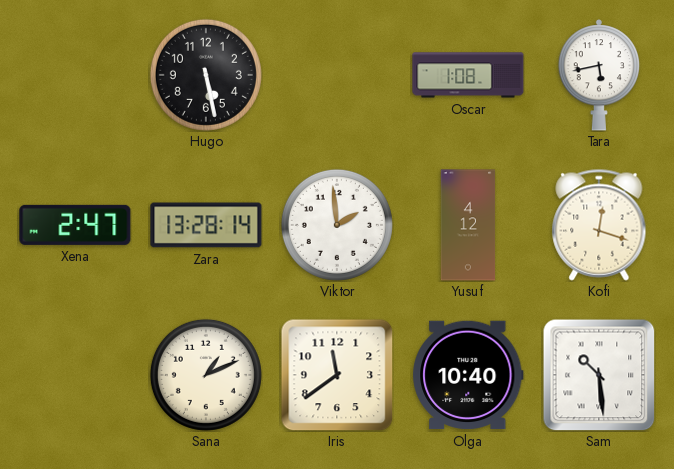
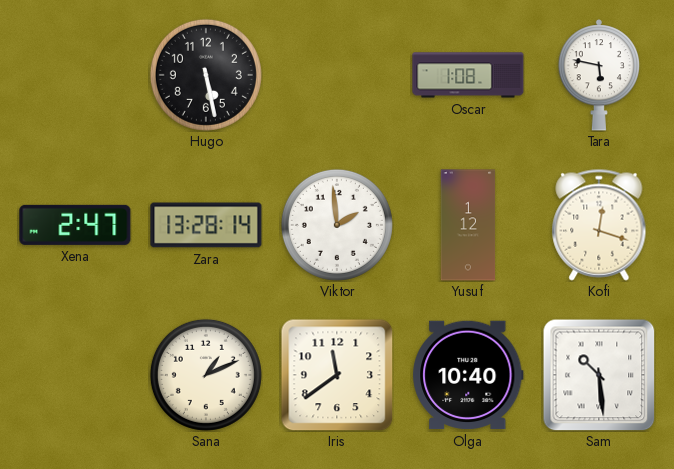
Tara: 5:43 -> 5:47 (599, 75)
Yusuf: 4:12 -> 1:12 (468, 225)
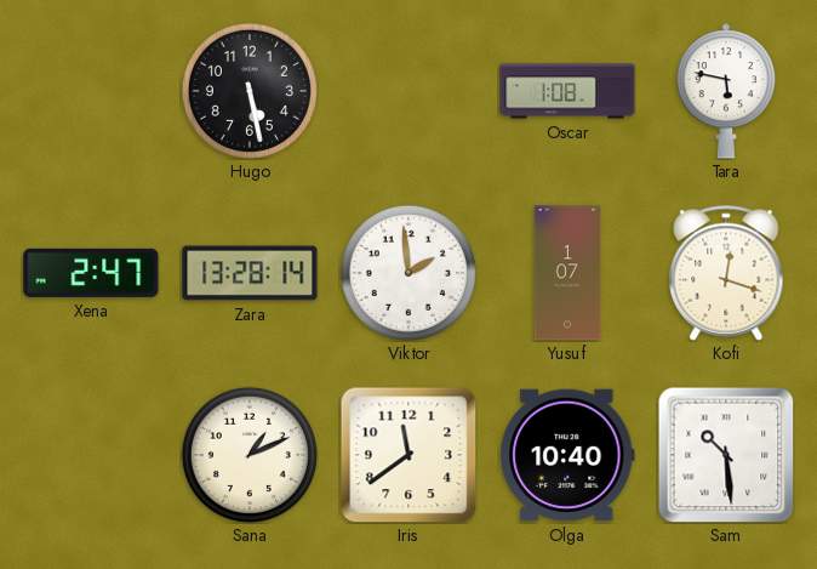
Yusuf: 1:12 -> 1:07 (567, 273)
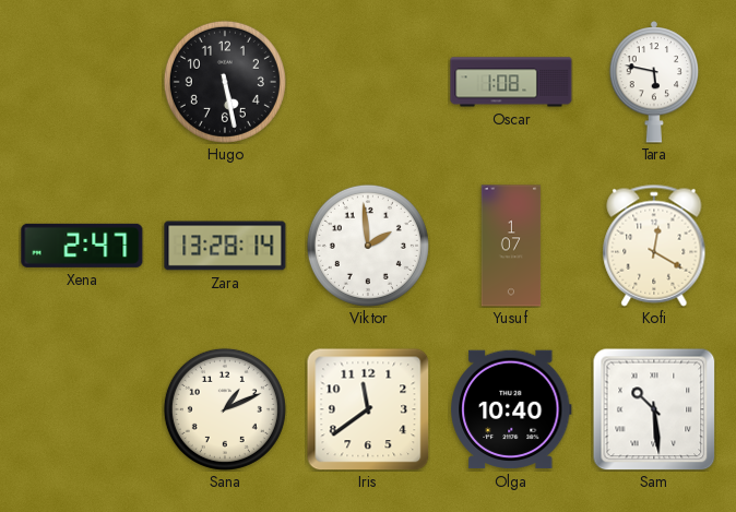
Kofi: 12:18 -> 12:20 (654, 246)
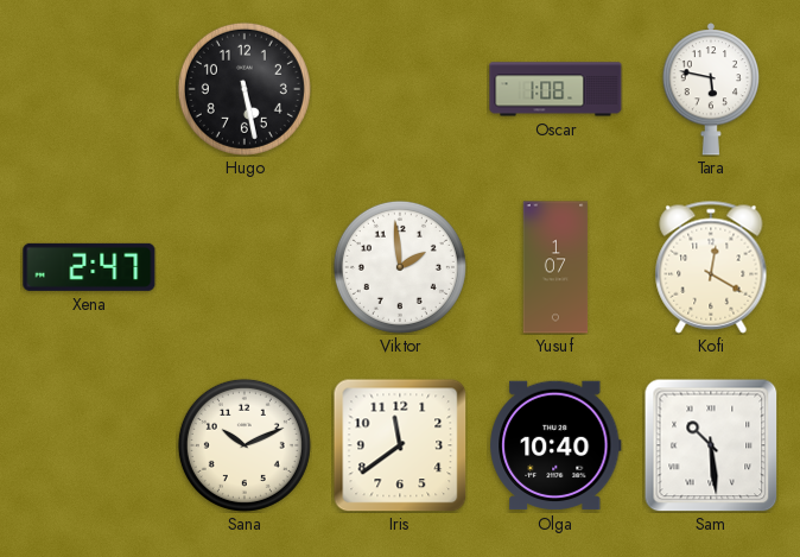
Zara: 13:28 -> none (225, 246)
Sana: 1:11 -> 10:11 (245, 445)
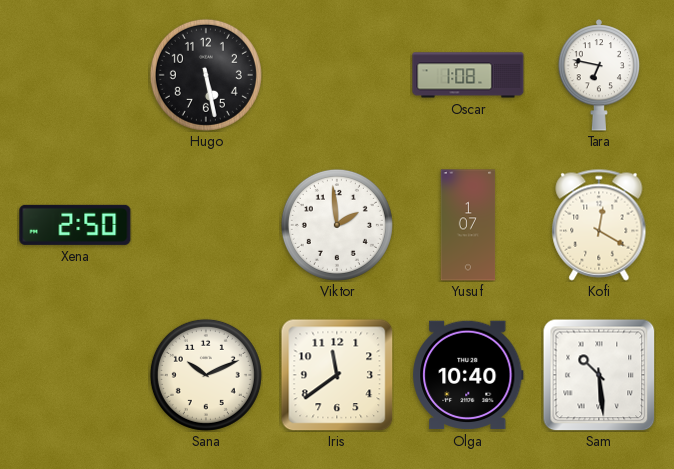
Tara: 5:47 -> 6:47 (599, 75)
Xena: 2:47 -> 2:50 (75, 225)
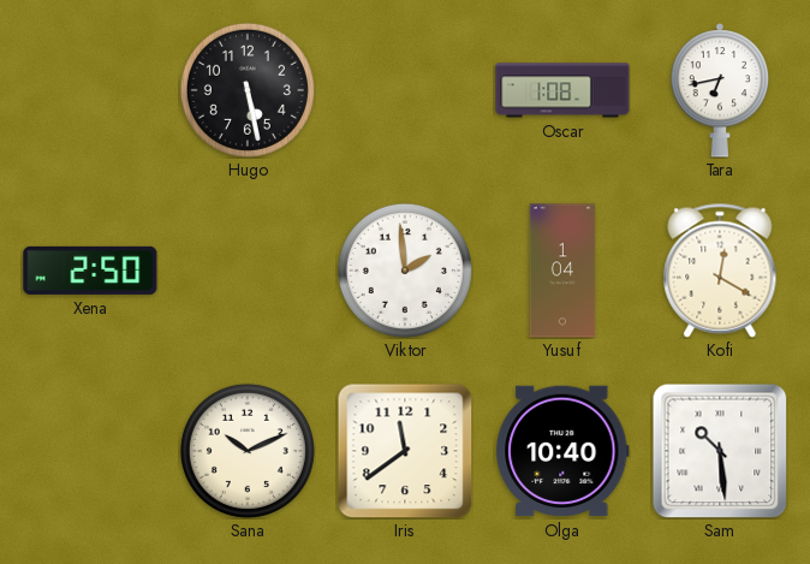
Tara: 6:47 -> 6:43 (720, 90)
Yusuf: 1:07 -> 1:04 (562, 271)
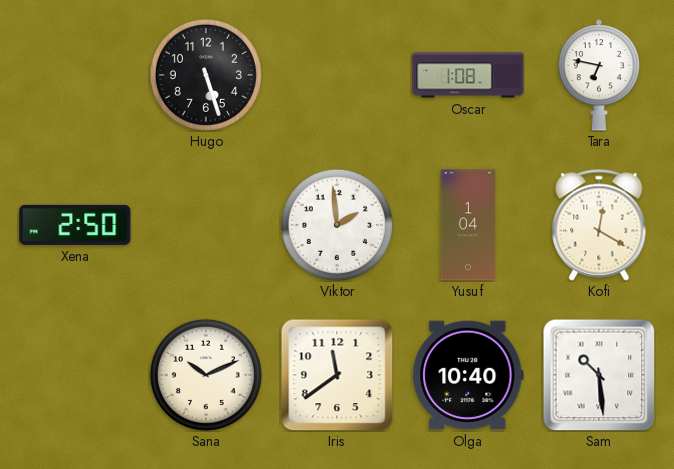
Hugo: 5:28 -> 5:27 (206, 75)
Tara: 6:43 -> 6:47 (599, 75)
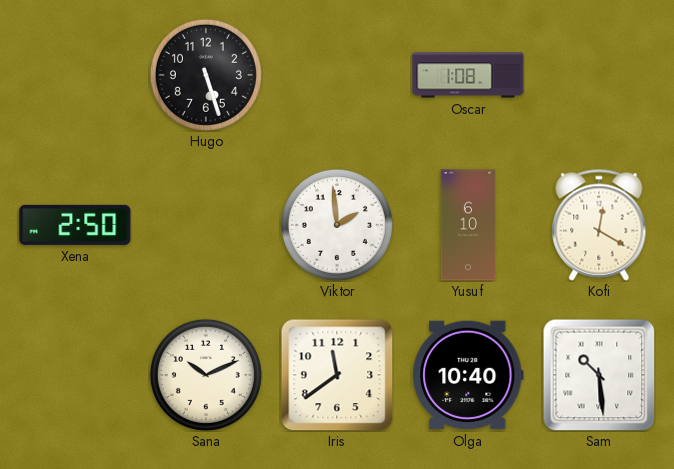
Tara: 6:47 -> none (599, 75)
Yusuf: 1:04 -> 6:10 (468, 225)
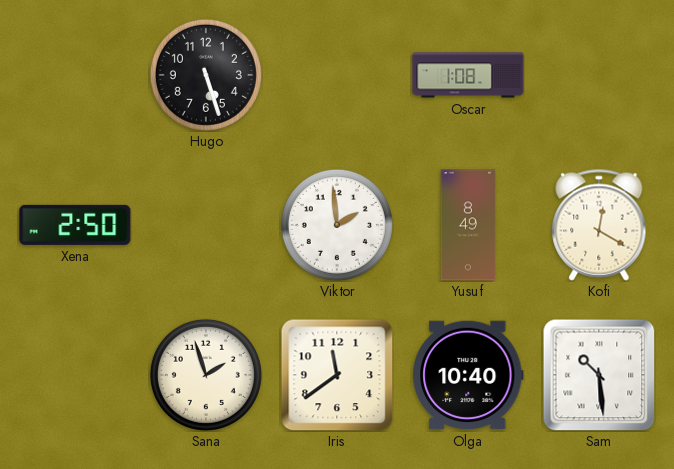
Yusuf: 6:10 -> 8:49 (468, 225)
Sana: 10:11 -> 1:57 (206, 375)
